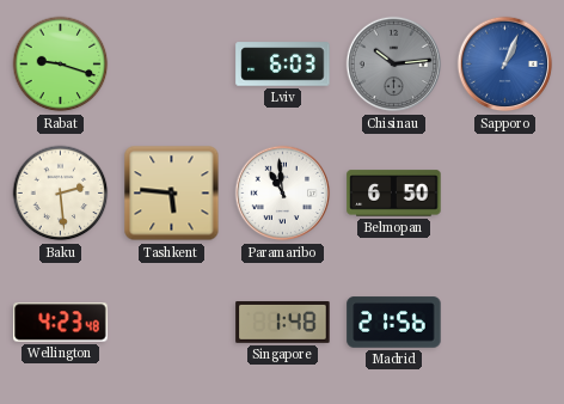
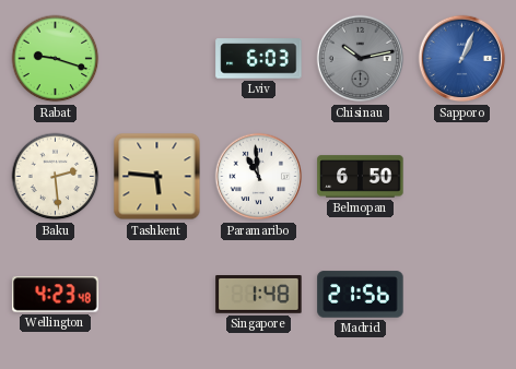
Chisinau: 10:14 -> 10:13 (361, 59)
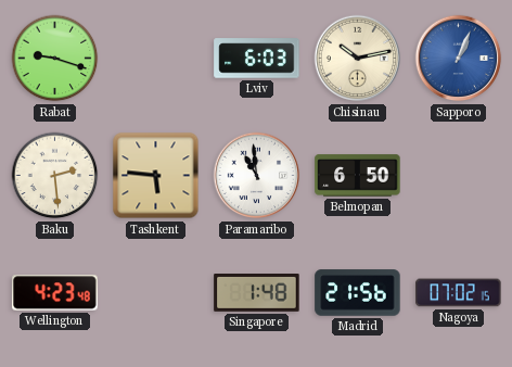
Chisinau dial: grey -> cream (358, 59)
Nagoya: none -> 07:02 (459, 293)
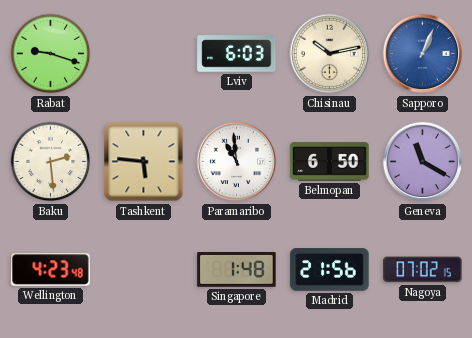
Geneva: none -> 11:20 (423, 162)
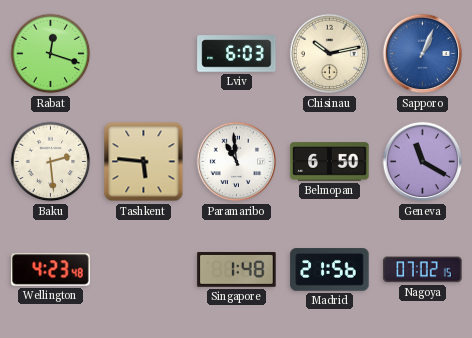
Rabat: 9:18 -> 12:18 (51, 54)
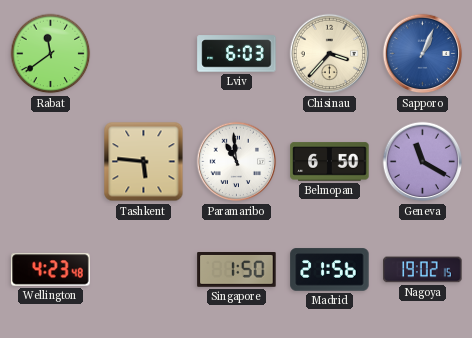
Rabat: 12:18 -> 11:39 (51, 54)
Chisinau: 10:13 -> 3:37 (330, 54)
Baku: 2:29 -> none (51, 162)
Singapore: 1:48 -> 1:50 (237, 270)
Nagoya: 07:02 -> 19:02 (423, 270)
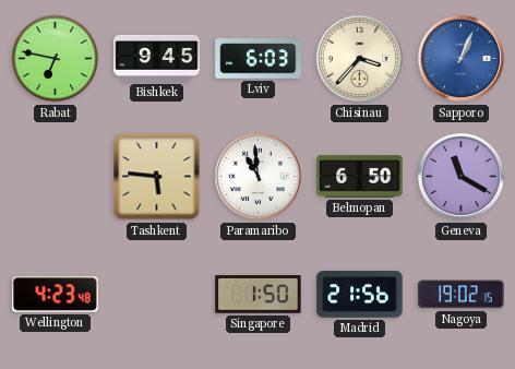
Rabat: 11:39 -> 6:47 (56, 59)
Bishkek: none -> 9:45 (157, 58)
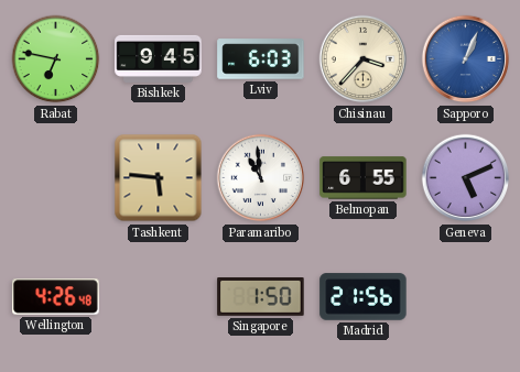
Belmopan: 6:50 -> 6:55 (364, 178)
Geneva: 11:20 -> 5:11 (466, 178)
Wellington: 4:23 -> 4:26 (56, 297)
Nagoya: 19:02 -> none (462, 295)
